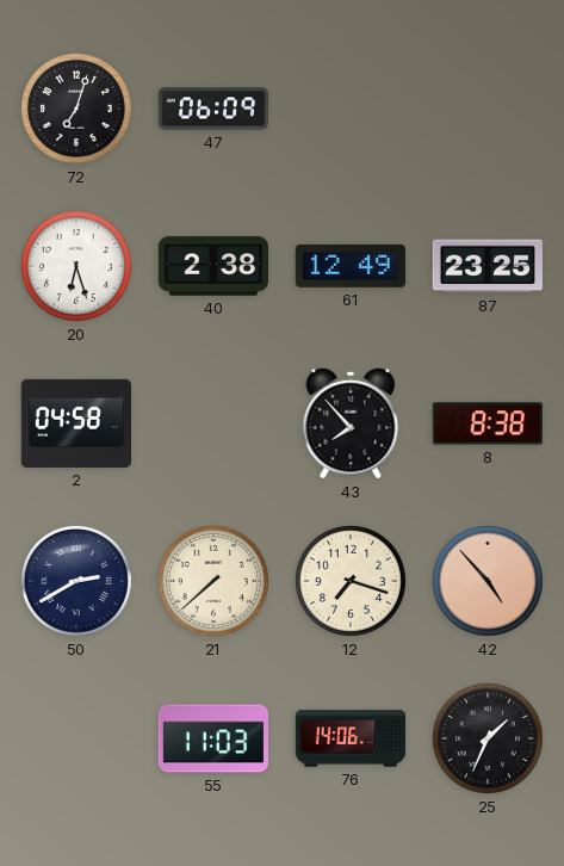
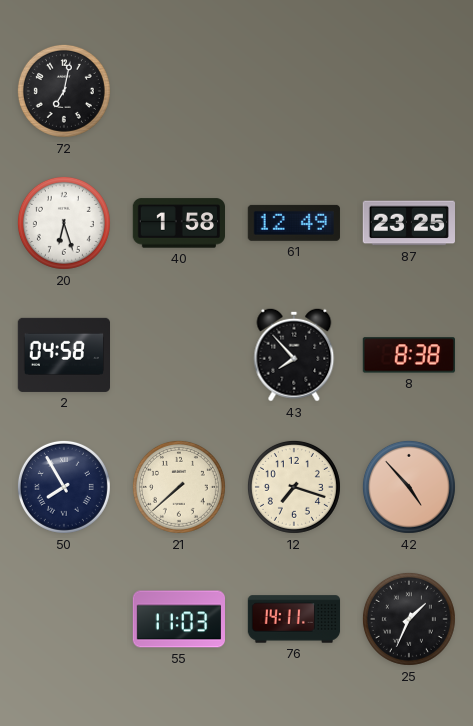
72: 7:03 -> 7:02 (64, 91)
47: 06:09 -> none (212, 109)
40: 2:38 -> 1:58 (178, 223)
50: 2:40 -> 7:55 (64, 487)
76: 14:06 -> 14:11 (294, 619)
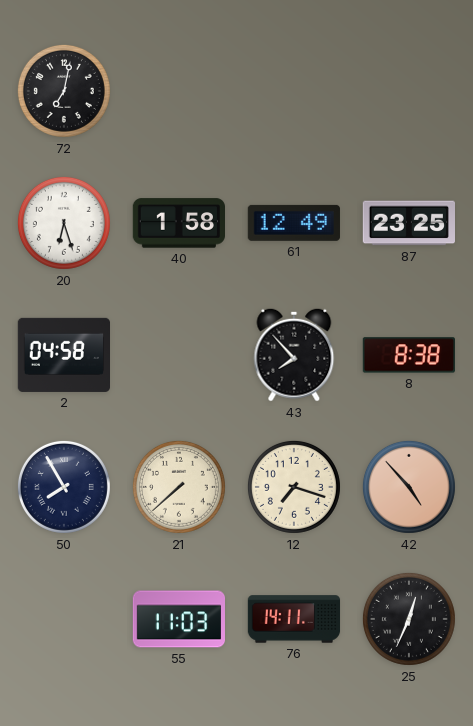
25: 1:34 -> 12:34 (409, 619)
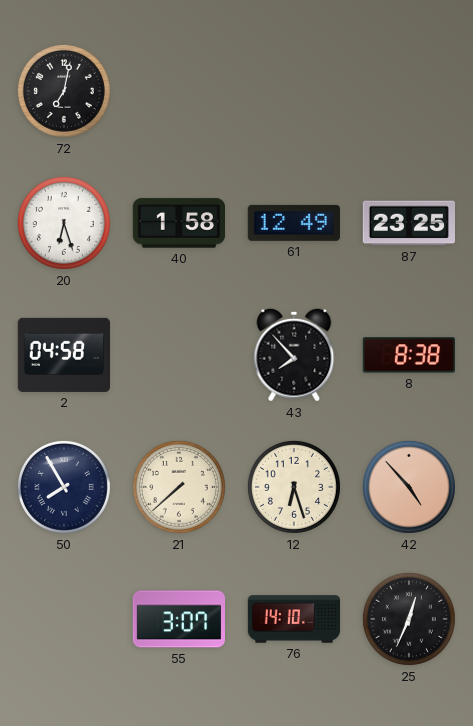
12: 7:18 -> 6:27 (294, 487)
55: 11:03 -> 3:07 (178, 619)
76: 14:11 -> 14:10 (294, 619)
